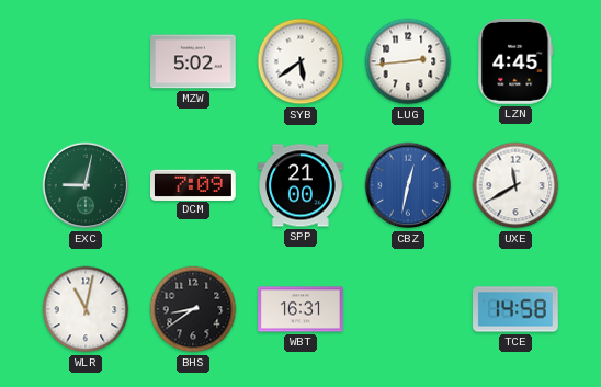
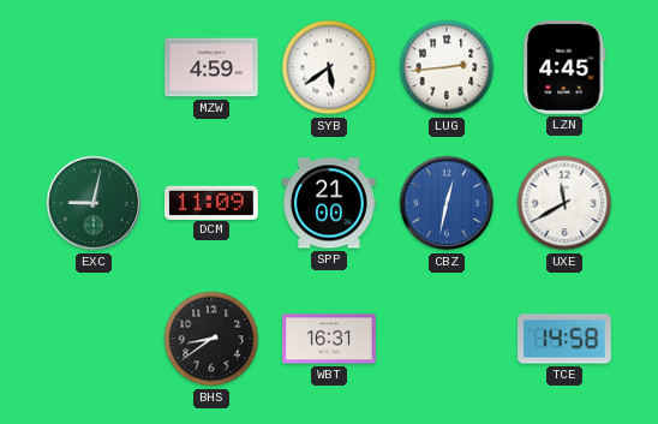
MZW: 5:02 -> 4:59 (213, 67)
DCM: 7:09 -> 11:09 (213, 202)
WLR: 11:02 -> none (86, 309)
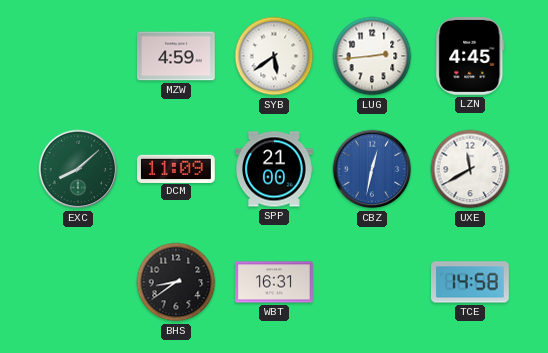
EXC: 9:02 -> 8:08 (78, 169)
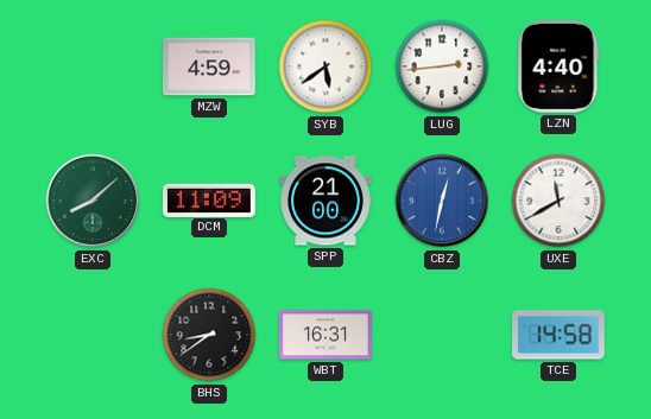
LZN: 4:45 -> 4:40 (558, 66)
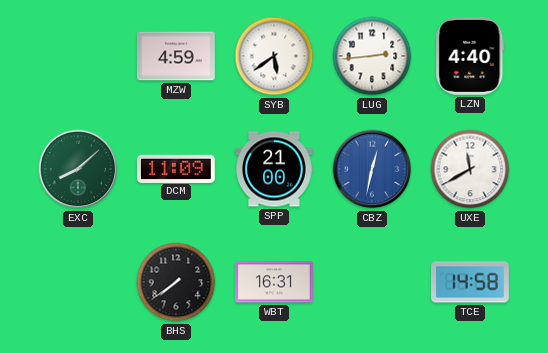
BHS: 8:39 -> 7:39 (176, 282)
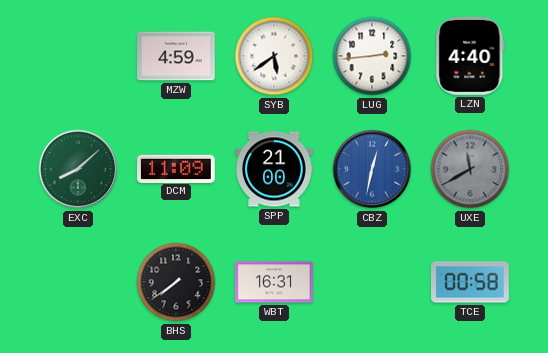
UXE dial: white -> grey (470, 169)
TCE: 14:58 -> 00:58 (471, 282)
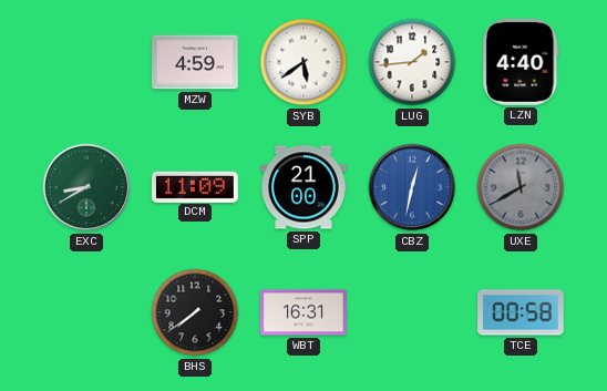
LUG: 2:44 -> 1:44 (412, 62)
EXC: 8:08 -> 8:40 (86, 187)
